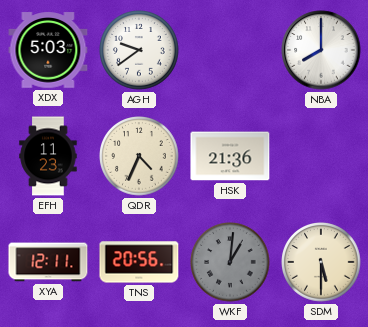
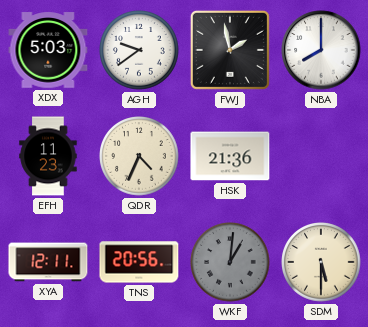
FWJ: none -> 1:58 (230, 50)
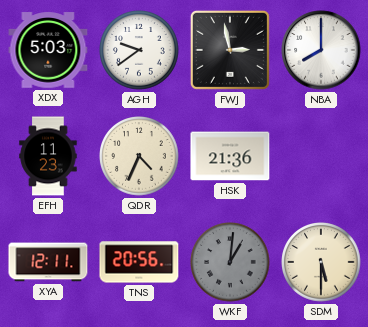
FWJ: 1:58 -> 2:58 (230, 50)
